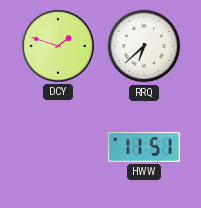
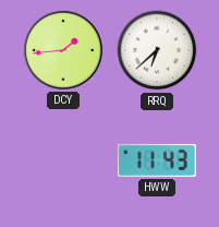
DCY: 1:48 -> 1:44 (63, 50)
HWW: 11:51 -> 11:43 (157, 160)
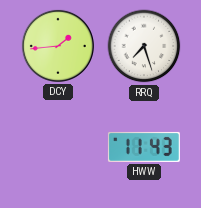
RRQ: 6:38 -> 7:27 (144, 46)
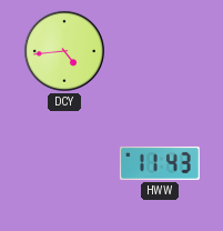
DCY: 1:44 -> 4:44 (64, 51)
RRQ: 7:27 -> none (144, 46)
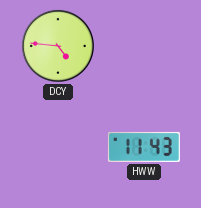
DCY: 4:44 -> 4:46 (58, 46)
